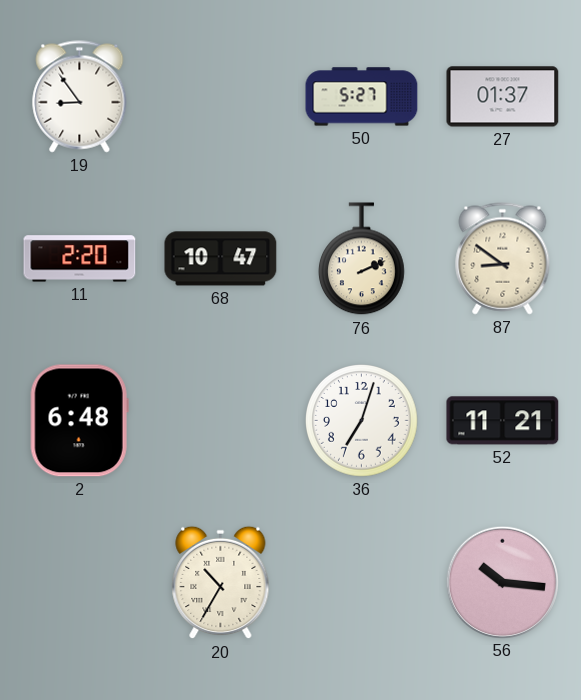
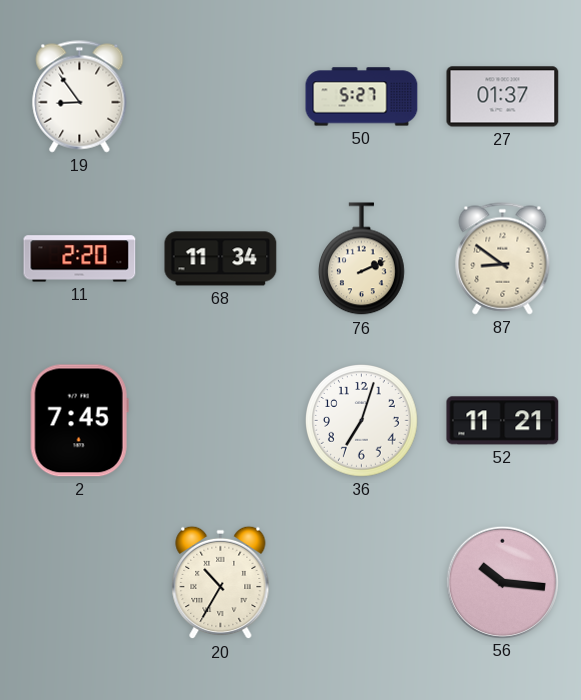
68: 10:47 -> 11:34 (221, 259)
2: 6:48 -> 7:45 (79, 421)
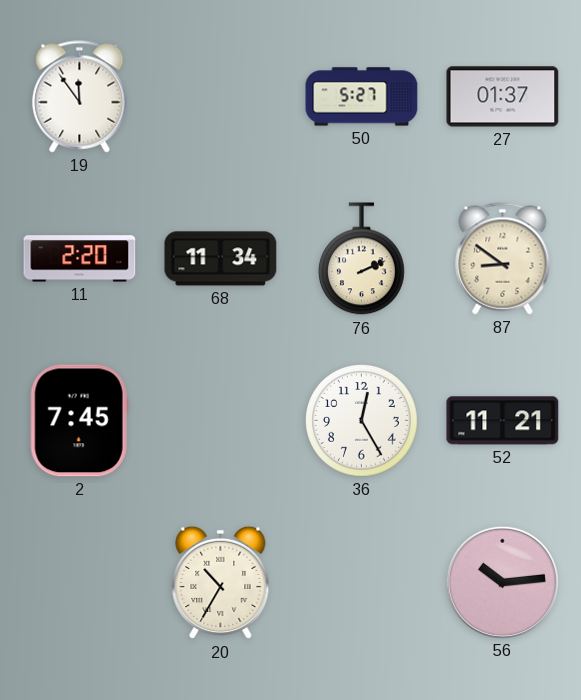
19: 8:54 -> 11:54 (80, 97)
36: 7:03 -> 12:25 (362, 421)
56: 10:16 -> 10:14 (502, 582)
